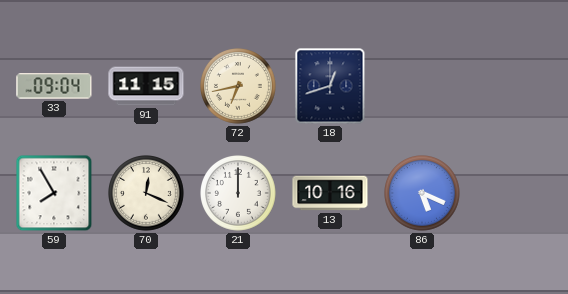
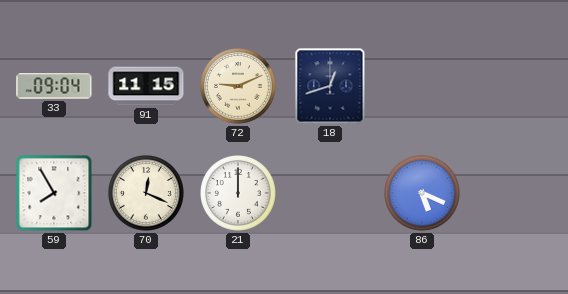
72: 6:43 -> 9:11 (239, 87)
13: 10:16 -> none (330, 193)
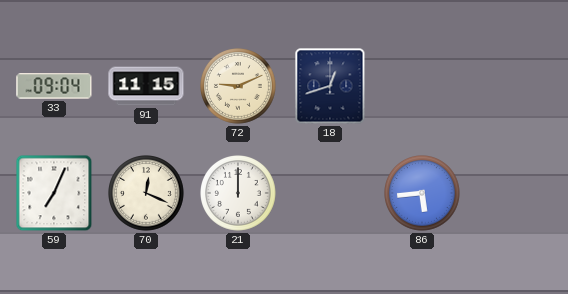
59: 7:55 -> 7:04 (54, 193)
86: 5:19 -> 5:44 (423, 194)
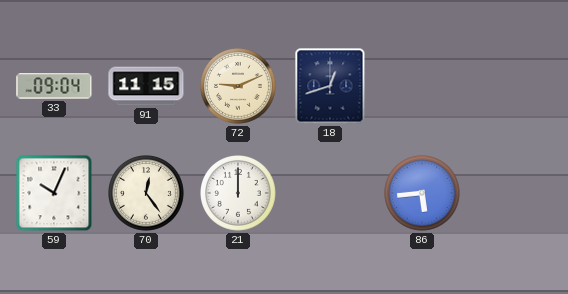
59: 7:04 -> 10:04 (54, 193)
70: 12:19 -> 12:24 (147, 194)
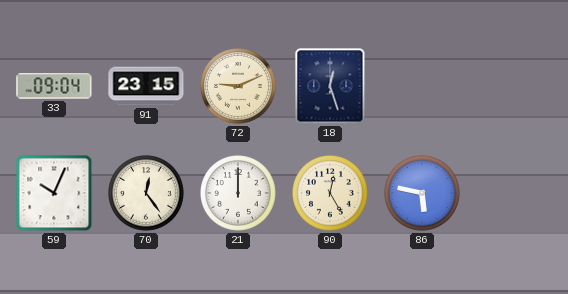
91: 11:15 -> 23:15 (146, 86)
18: 12:42 -> 12:27 (330, 86)
90: none -> 12:25 (331, 194)
86: 5:44 -> 5:47 (423, 194)
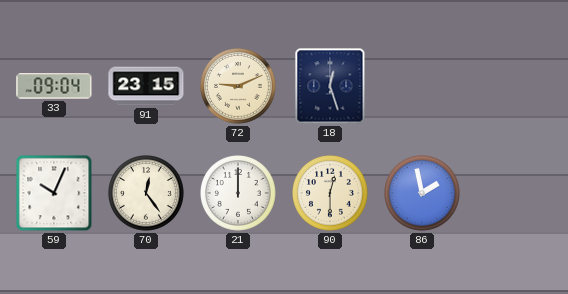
90: 12:25 -> 12:30 (331, 194)
86: 5:47 -> 1:58 (423, 194)
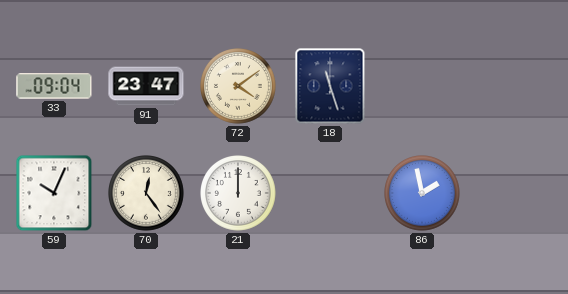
91: 23:15 -> 23:47 (146, 86)
72: 9:11 -> 4:09 (239, 87)
18: 12:27 -> 11:27 (330, 86)
90: 12:30 -> none (331, 194)
